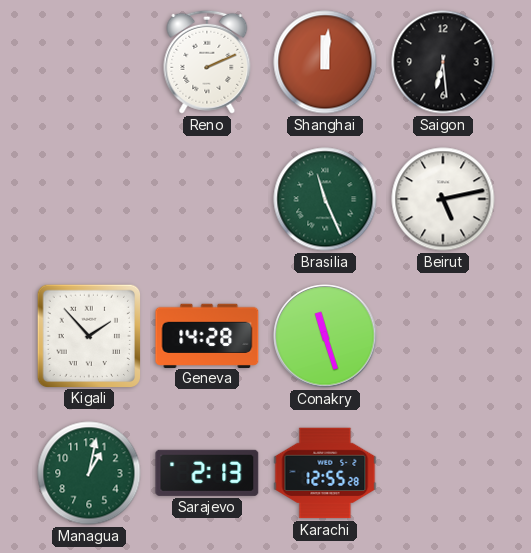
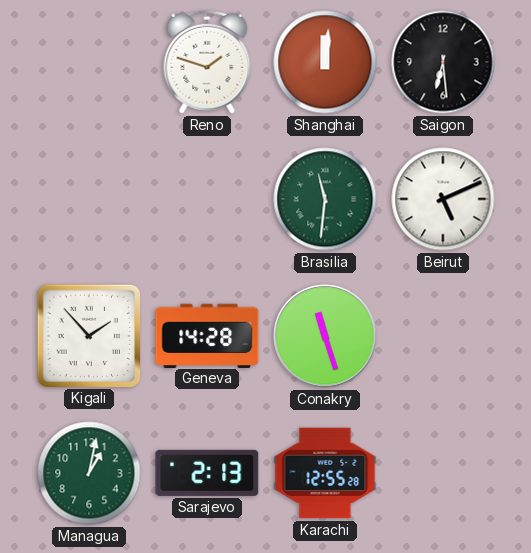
Reno: 2:11 -> 1:48 (207, 62)
Brasilia: 11:26 -> 11:31 (325, 199)
Beirut: 5:13 -> 5:11 (443, 199)
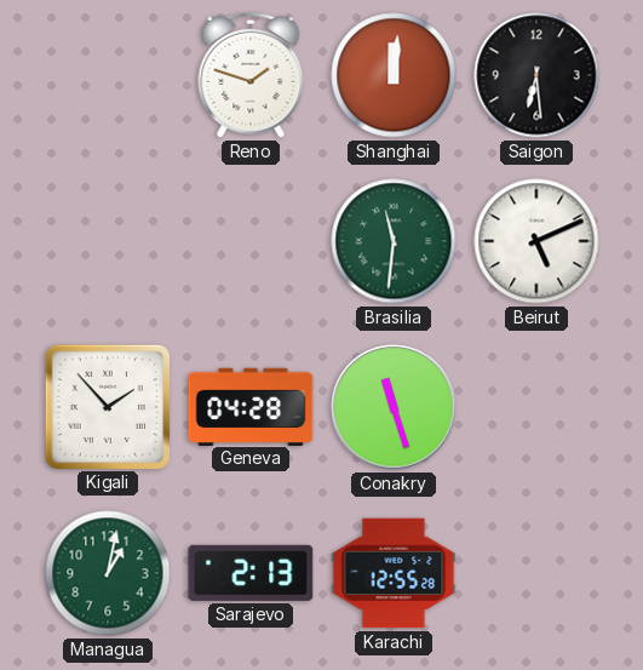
Geneva: 14:28 -> 04:28 (251, 406)
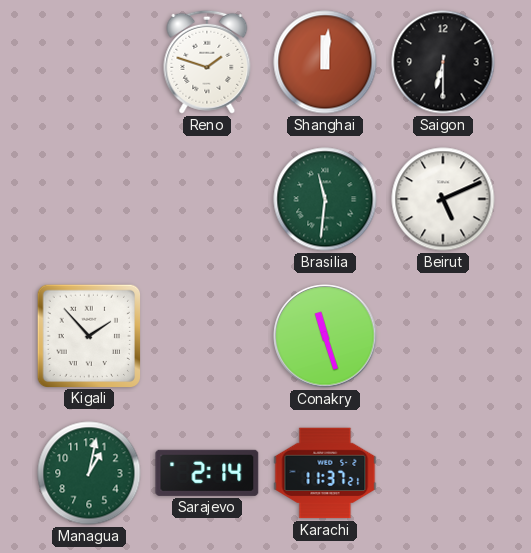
Saigon: 6:29 -> 6:30 (443, 62)
Geneva: 04:28 -> none (251, 406)
Sarajevo: 2:13 -> 2:14 (207, 473)
Karachi: 12:55 -> 11:37 (325, 473)
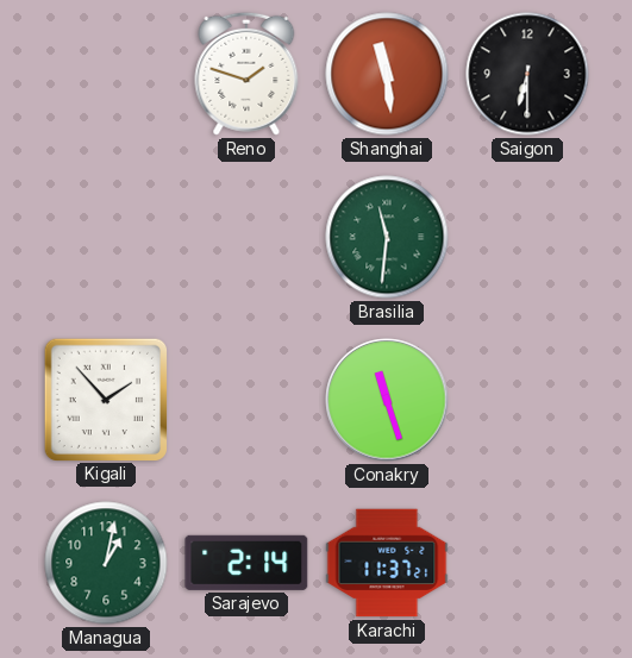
Shanghai: 12:01 -> 11:29 (387, 74)
Beirut: 5:11 -> none (443, 199)
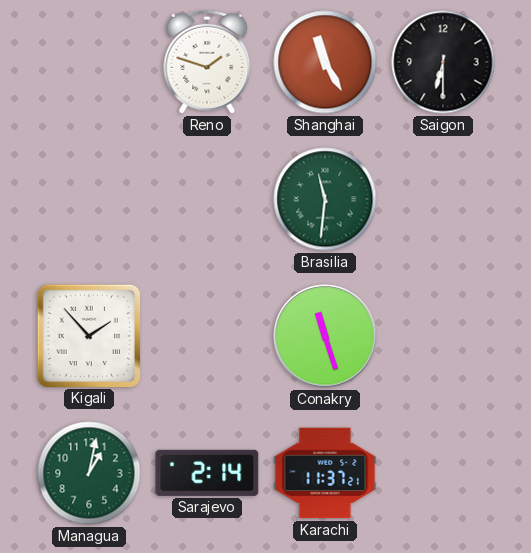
Shanghai: 11:29 -> 11:25 (325, 62)
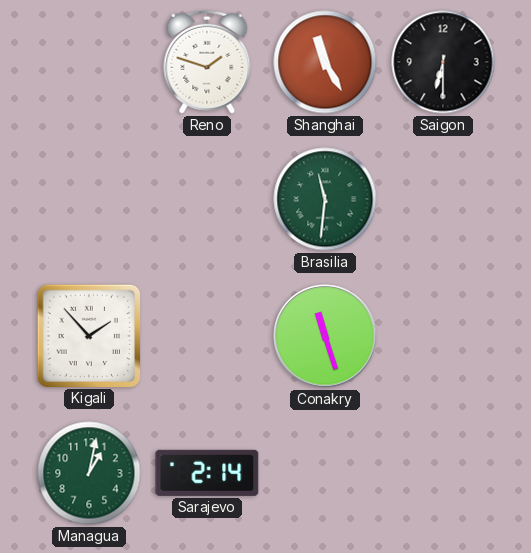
Karachi: 11:37 -> none (325, 473)
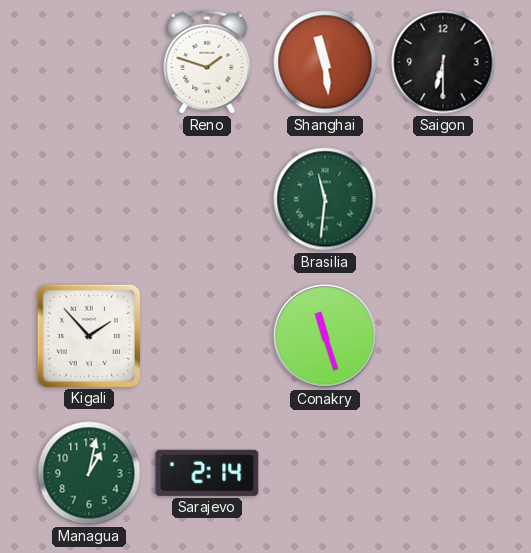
Shanghai: 11:25 -> 11:29 (325, 62)
